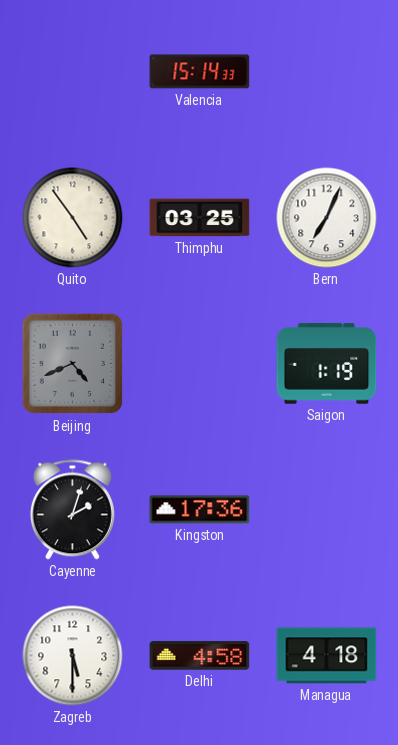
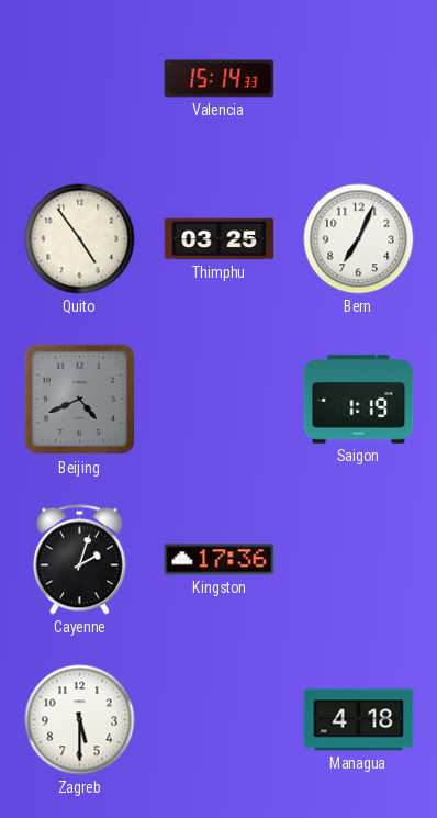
Delhi: 4:58 -> none (200, 656)
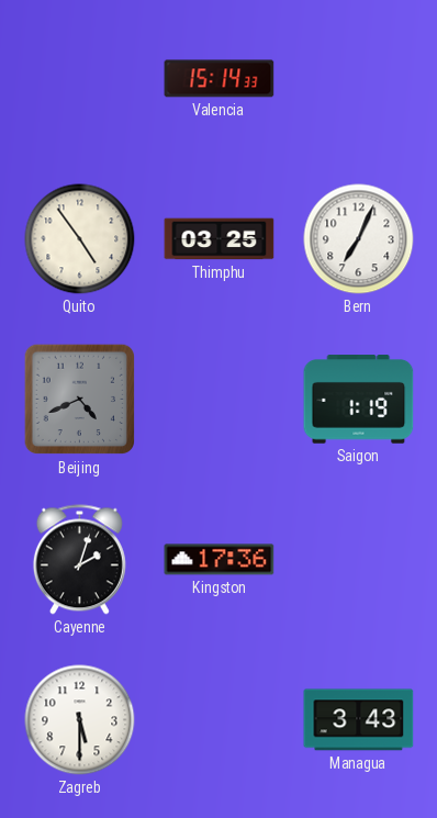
Managua: 4:18 -> 3:43 (359, 720)
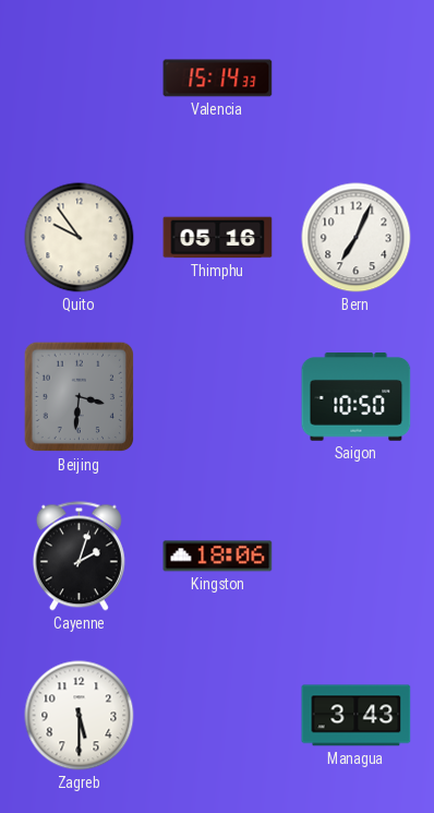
Quito: 4:54 -> 9:54 (80, 238)
Thimphu: 03:25 -> 05:16 (218, 238)
Beijing: 4:41 -> 3:31 (80, 397)
Saigon: 1:19 -> 10:50 (357, 397)
Kingston: 17:36 -> 18:06 (218, 557)
